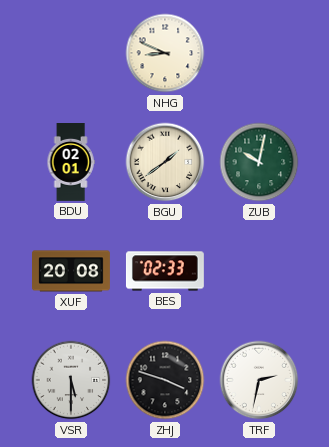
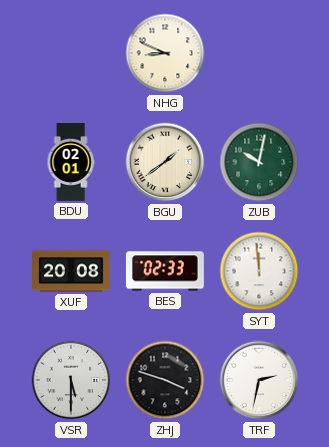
SYT: none -> 11:59 (259, 271)
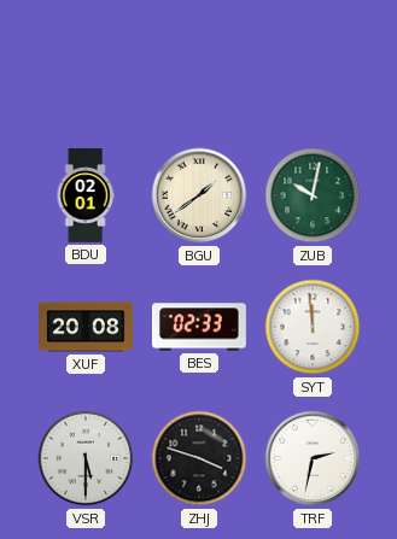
NHG: 8:49 -> none (165, 53)
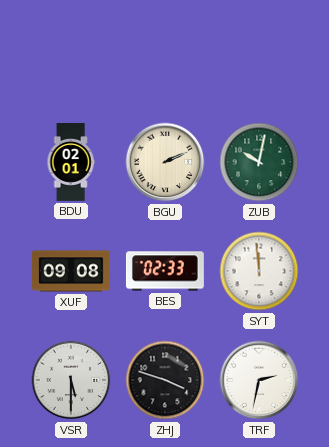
BGU: 1:39 -> 2:11 (165, 162)
XUF: 20:08 -> 09:08 (72, 271)
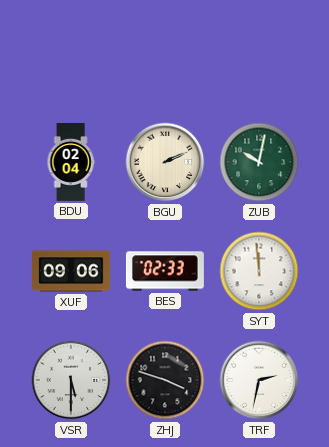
BDU: 02:01 -> 02:04 (71, 163)
XUF: 09:08 -> 09:06 (72, 271)
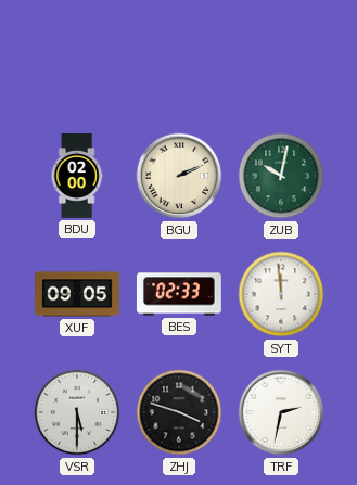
BDU: 02:04 -> 02:00 (77, 177)
XUF: 09:06 -> 09:05 (78, 294)
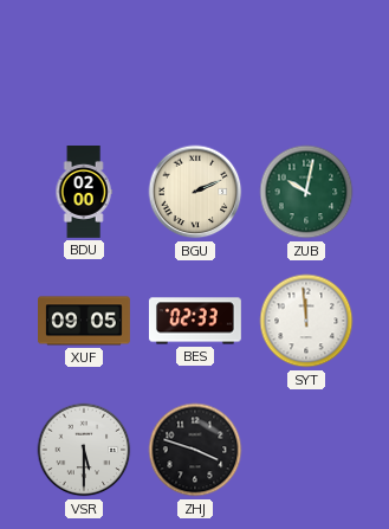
TRF: 2:32 -> none (281, 412)
